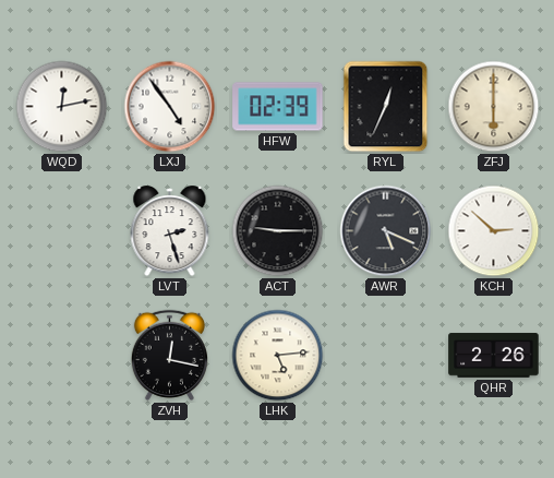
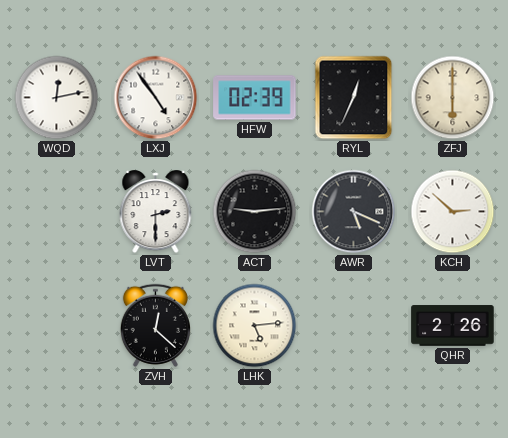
LVT: 2:27 -> 2:30 (156, 212)
ACT: 9:15 -> 9:14 (255, 212)
ZVH: 12:17 -> 12:22 (155, 325)
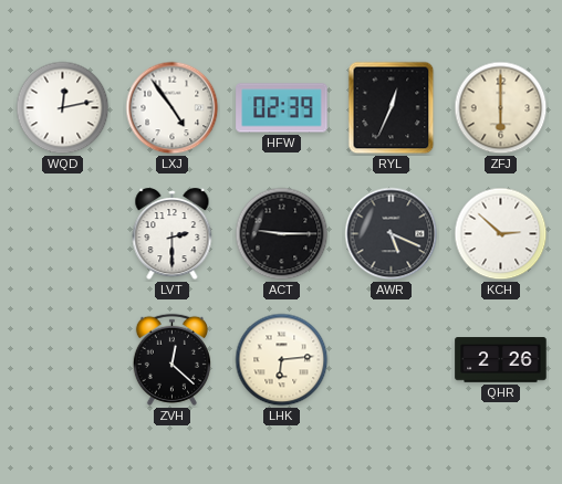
ACT: 9:14 -> 9:15 (282, 234)
LHK: 5:14 -> 6:14 (282, 360)
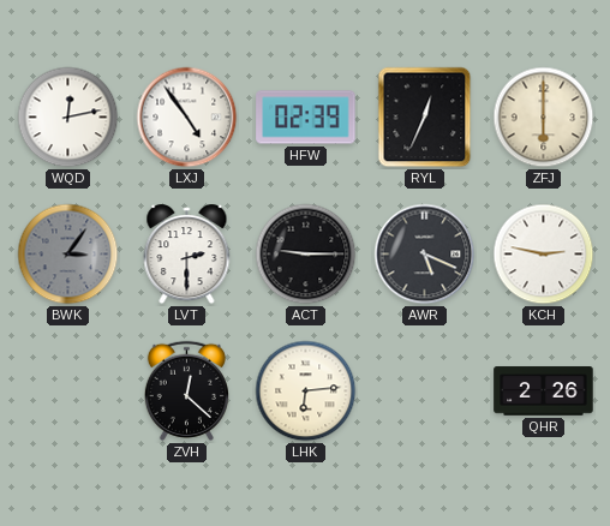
BWK: none -> 3:06 (68, 255)
KCH: 2:52 -> 2:47 (544, 255)
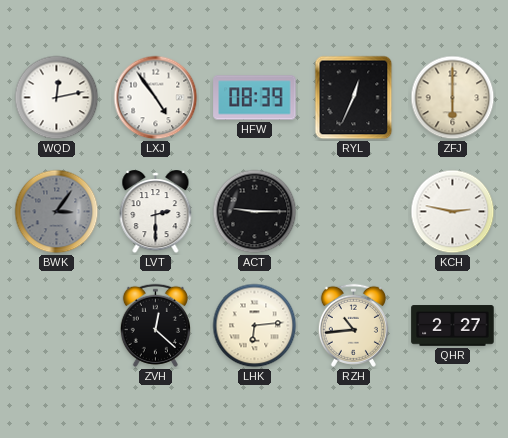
HFW: 02:39 -> 08:39 (255, 98)
AWR: 5:19 -> none (425, 255)
RZH: none -> 10:44 (353, 325)
QHR: 2:26 -> 2:27 (453, 326)
